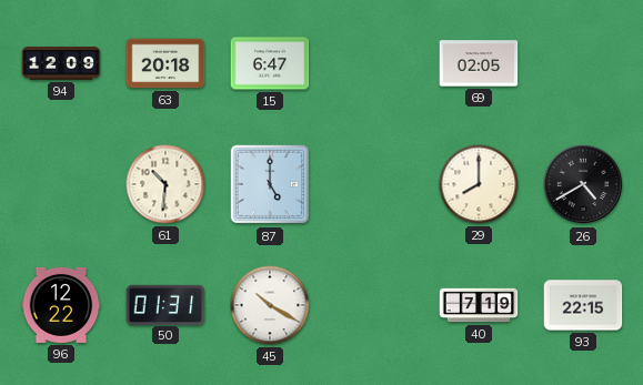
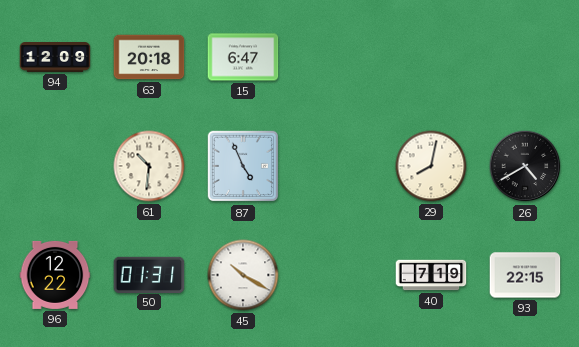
69: 02:05 -> none (479, 63)
87: 5:00 -> 4:56 (243, 166)
29: 8:00 -> 8:02 (431, 166)
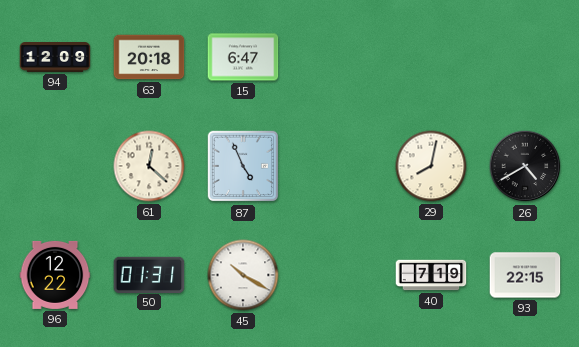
61: 10:31 -> 12:22 (149, 166)
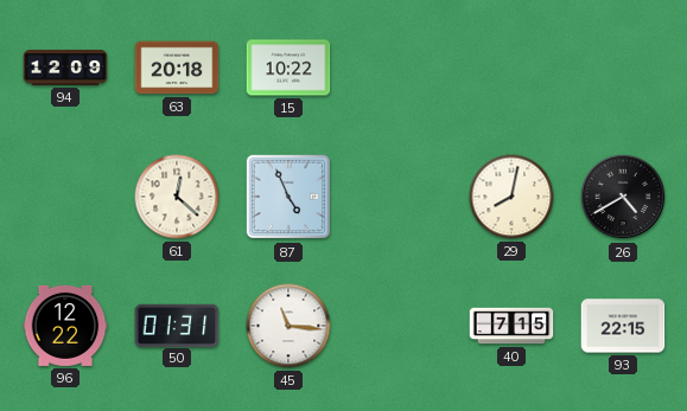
15: 6:47 -> 10:22 (288, 68)
45: 10:20 -> 11:16 (288, 326)
40: 7:19 -> 7:15 (511, 326)
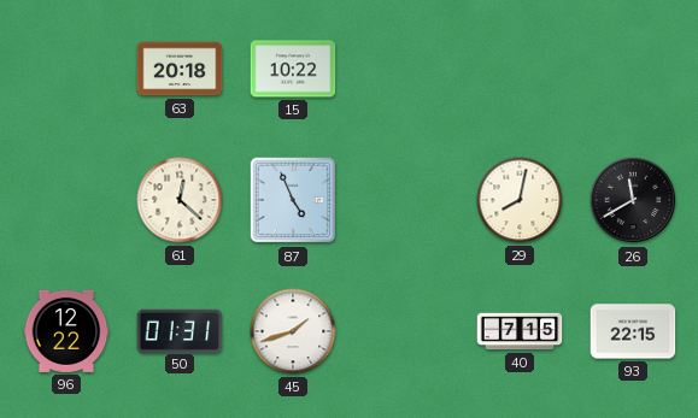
94: 12:09 -> none (65, 69)
26: 4:40 -> 11:40 (633, 200)
45: 11:16 -> 1:42 (293, 331)
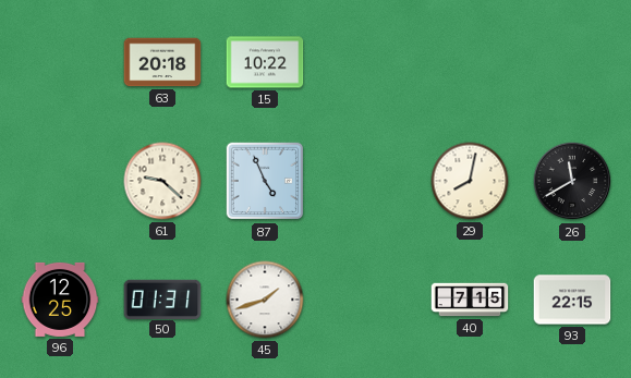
61: 12:22 -> 9:22 (162, 181)
96: 12:22 -> 12:25 (60, 300)
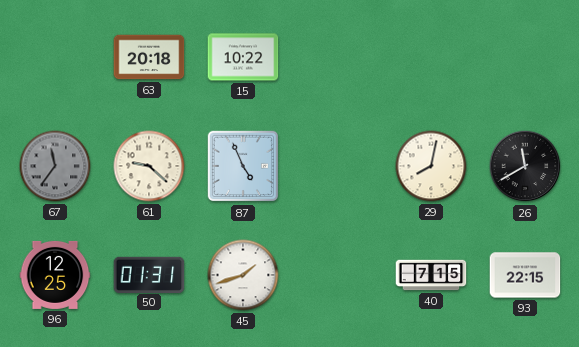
67: none -> 11:36 (55, 166)
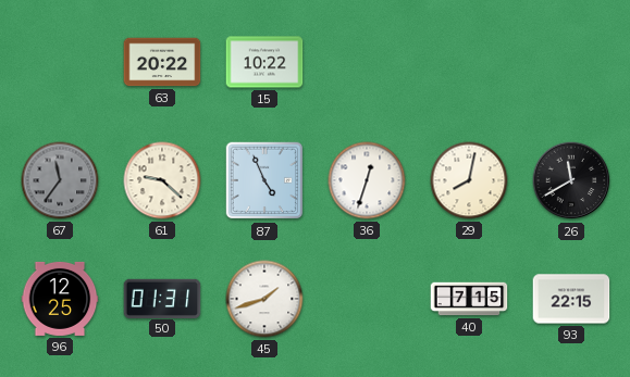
63: 20:18 -> 20:22 (162, 62)
36: none -> 12:33 (367, 180)
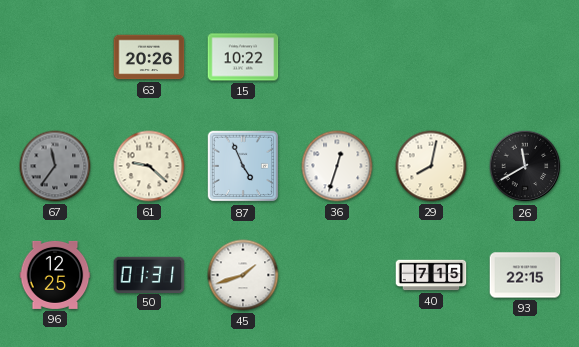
63: 20:22 -> 20:26 (149, 57)
